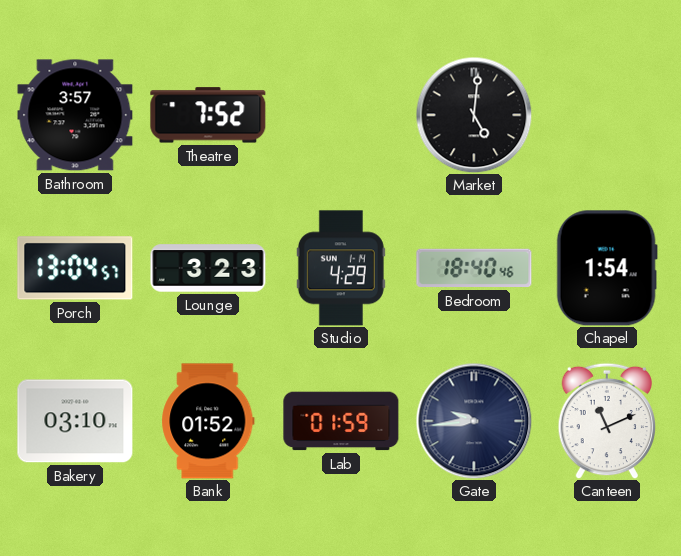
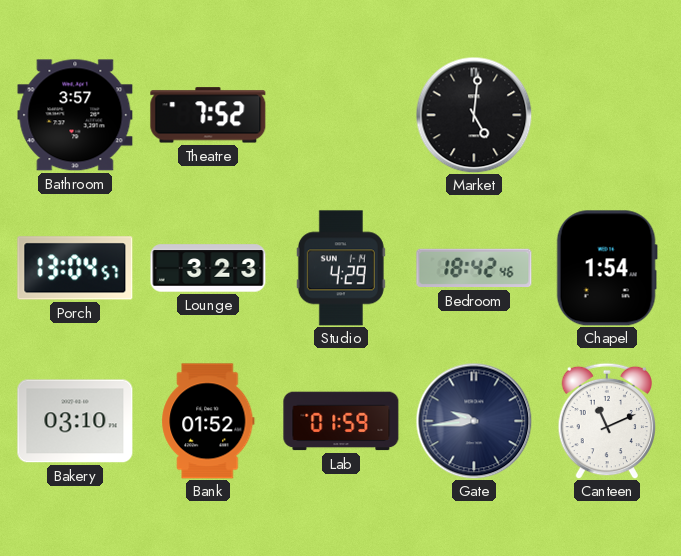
Bedroom: 18:40 -> 18:42 (474, 268)
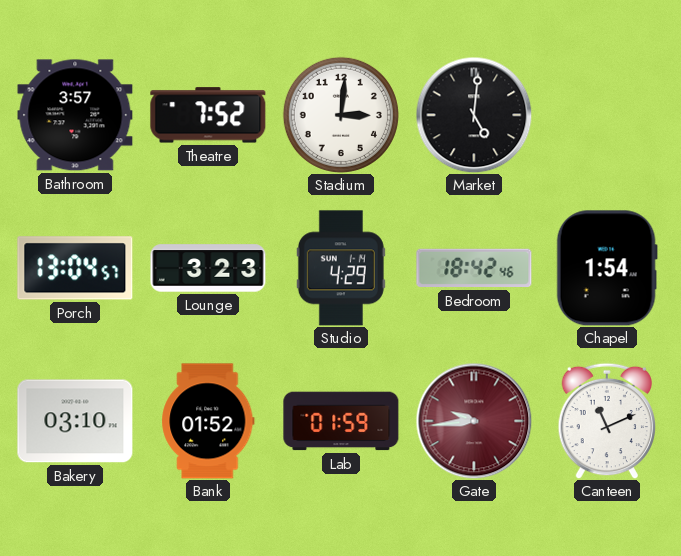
Stadium: none -> 3:01 (341, 115)
Gate dial: navy -> burgundy (474, 421)
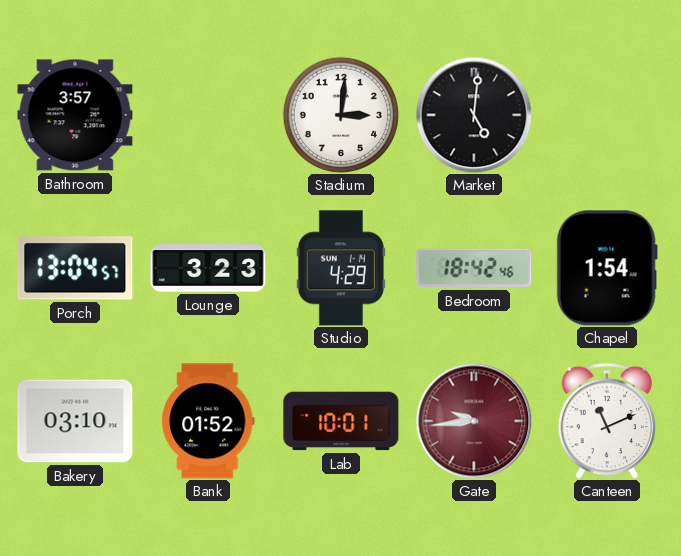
Theatre: 7:52 -> none (208, 115)
Lab: 01:59 -> 10:01 (341, 421)
